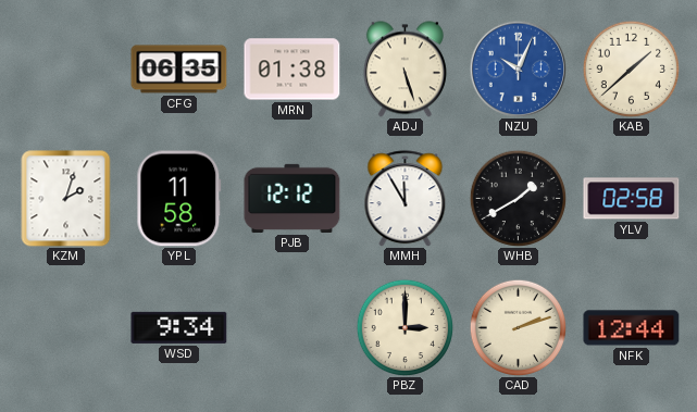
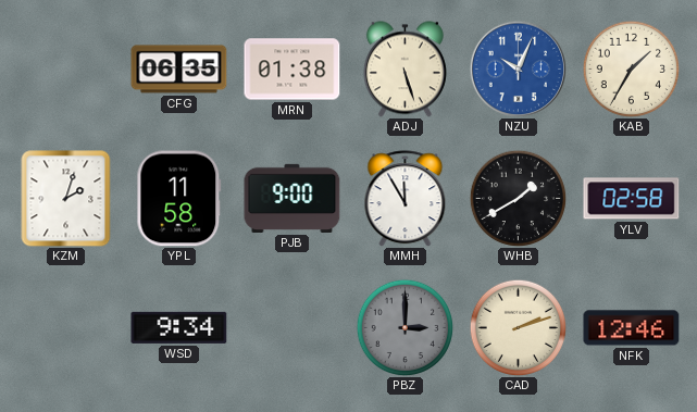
KAB: 1:38 -> 1:35 (631, 68)
PJB: 12:12 -> 9:00 (293, 198)
PBZ dial: cream -> grey (404, 327)
NFK: 12:44 -> 12:46 (632, 328)
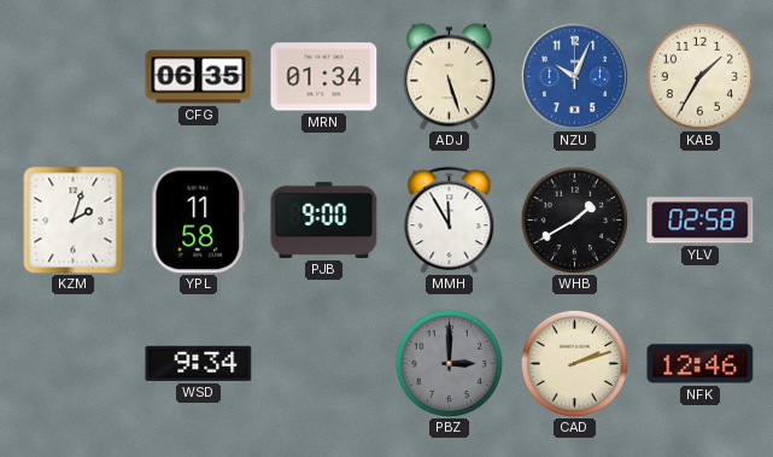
MRN: 01:38 -> 01:34 (324, 77)
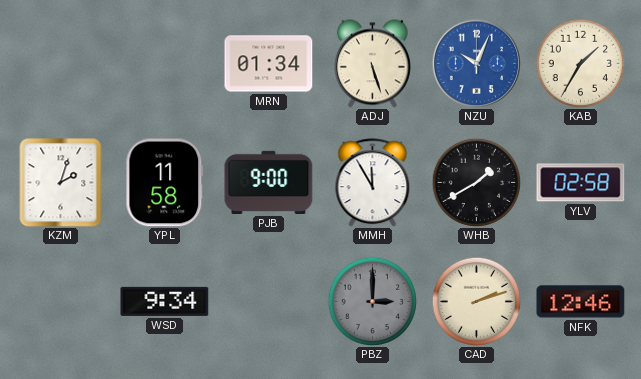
CFG: 06:35 -> none (199, 77)
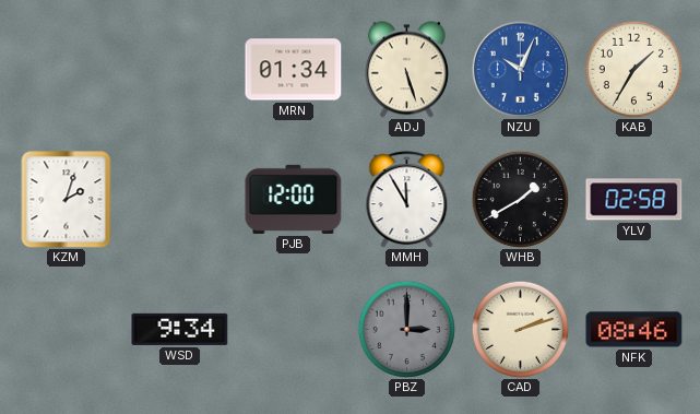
YPL: 11:58 -> none (165, 183)
PJB: 9:00 -> 12:00 (294, 199)
NFK: 12:46 -> 08:46 (634, 330)
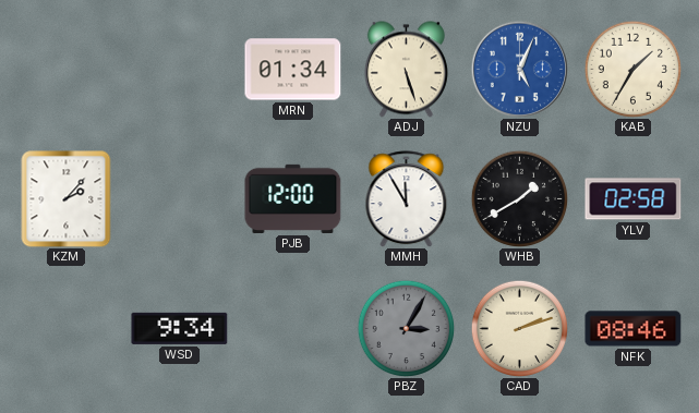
NZU: 10:04 -> 5:04 (519, 69)
KZM: 2:03 -> 2:07 (67, 199)
PBZ: 3:00 -> 3:05 (406, 328)
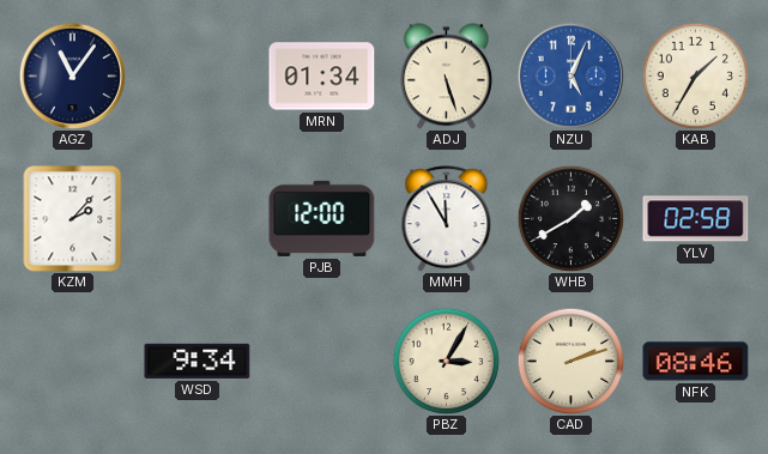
AGZ: none -> 11:06 (72, 75)
PBZ dial: grey -> cream (446, 361)
